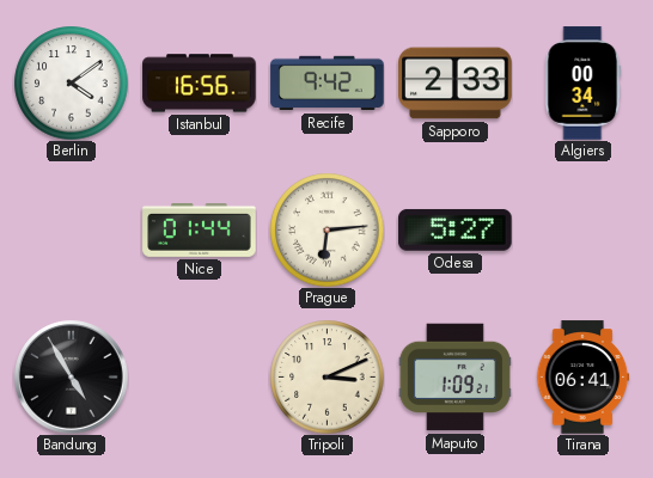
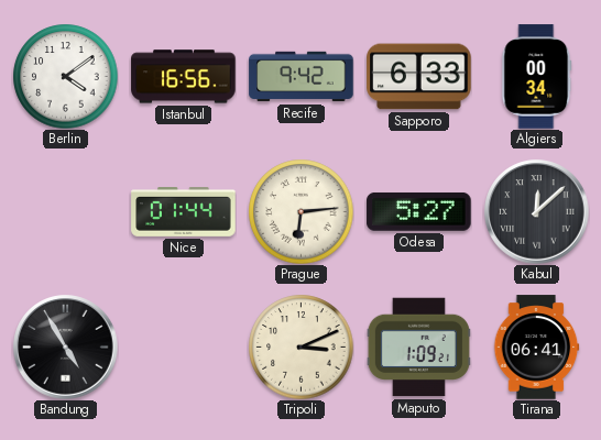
Sapporo: 2:33 -> 6:33 (419, 77)
Kabul: none -> 12:08 (537, 212)
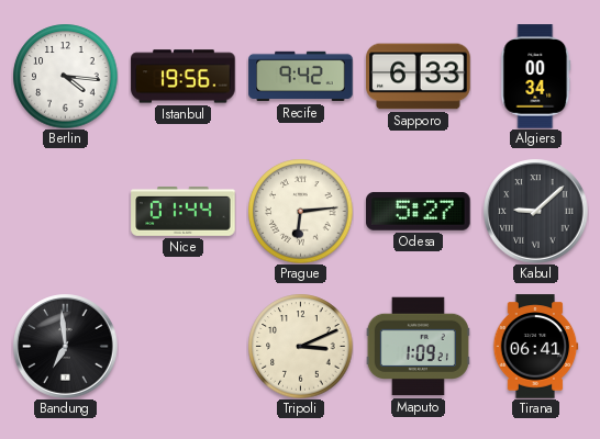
Berlin: 4:09 -> 4:16 (65, 76)
Istanbul: 16:56 -> 19:56 (184, 77)
Kabul: 12:08 -> 9:08 (536, 212)
Bandung: 4:55 -> 6:59 (66, 347)
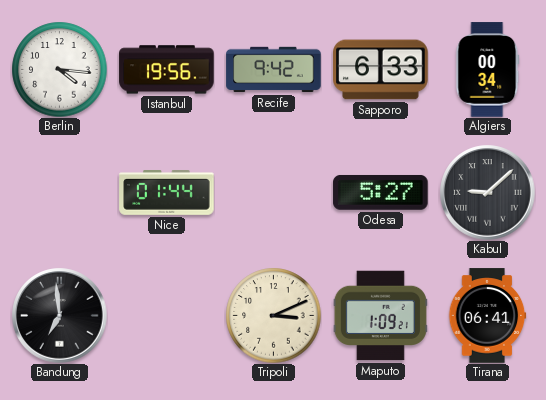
Prague: 6:14 -> none (300, 211)
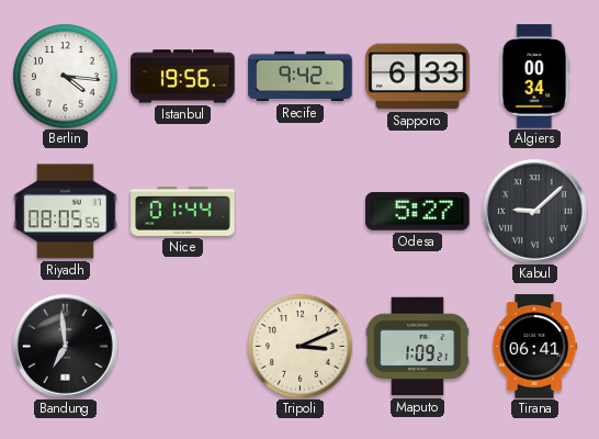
Riyadh: none -> 08:05 (66, 212)
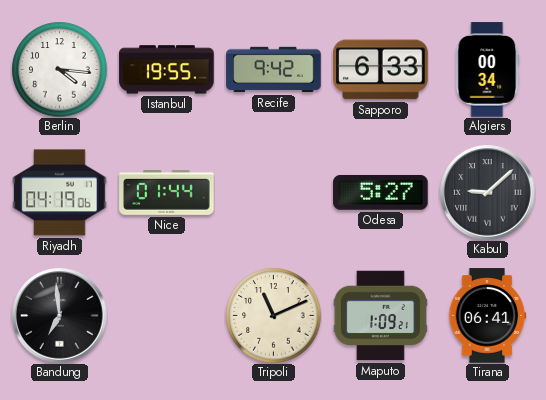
Istanbul: 19:56 -> 19:55 (167, 70)
Riyadh: 08:05 -> 04:19 (60, 193)
Tripoli: 3:11 -> 11:11 (273, 315)
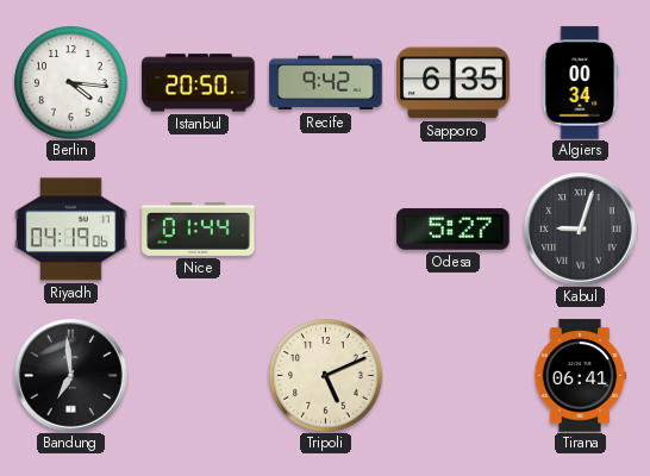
Istanbul: 19:55 -> 20:50 (199, 83)
Sapporo: 6:33 -> 6:35 (454, 83)
Kabul: 9:08 -> 9:03 (581, 230)
Tripoli: 11:11 -> 5:11 (325, 375)
Maputo: 1:09 -> none (380, 316)
